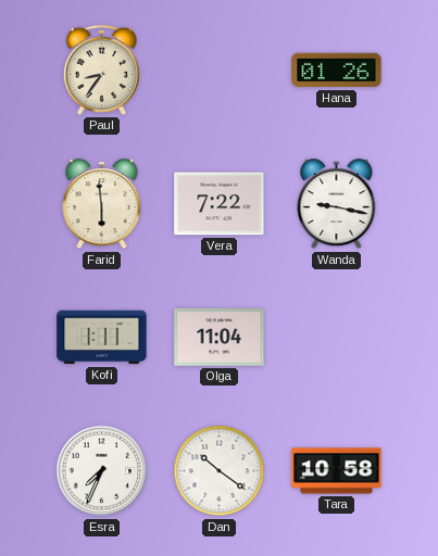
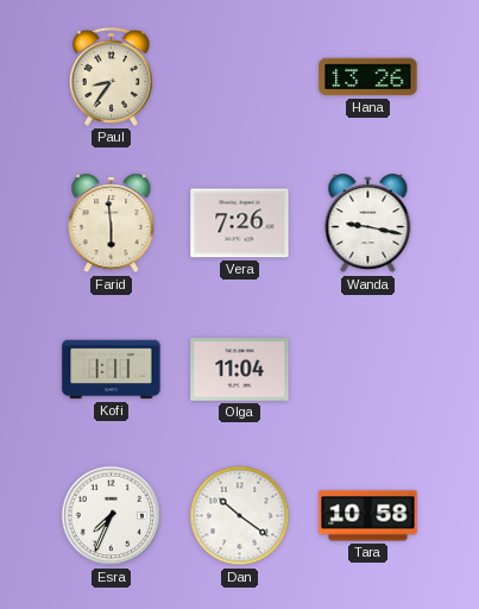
Hana: 01:26 -> 13:26 (368, 77)
Vera: 7:22 -> 7:26 (240, 224)
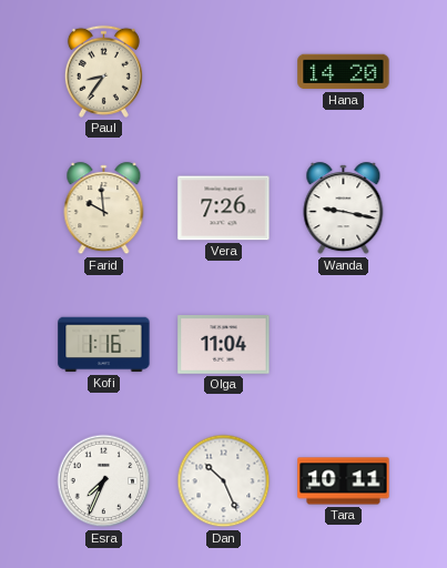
Hana: 13:26 -> 14:20 (344, 72)
Farid: 5:59 -> 9:59 (104, 209)
Kofi: 1:11 -> 1:16 (104, 345)
Dan: 10:21 -> 10:26 (224, 481)
Tara: 10:58 -> 10:11 (344, 481)
